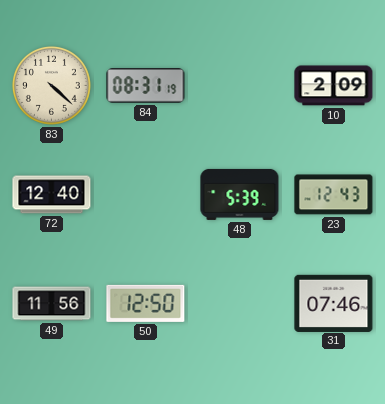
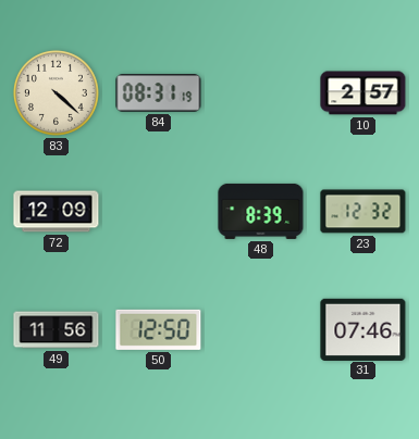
10: 2:09 -> 2:57 (363, 93)
72: 12:40 -> 12:09 (57, 212)
48: 5:39 -> 8:39 (261, 211)
23: 12:43 -> 12:32 (363, 212)
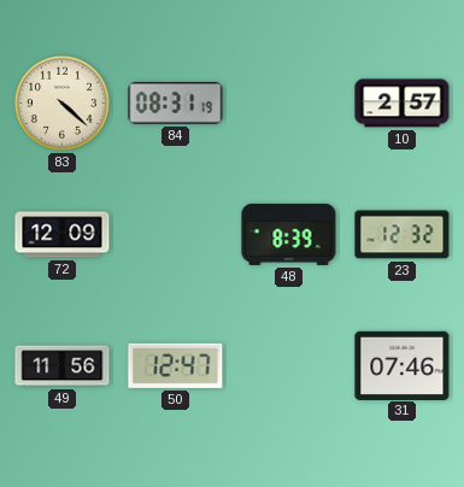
50: 12:50 -> 12:47 (176, 365)
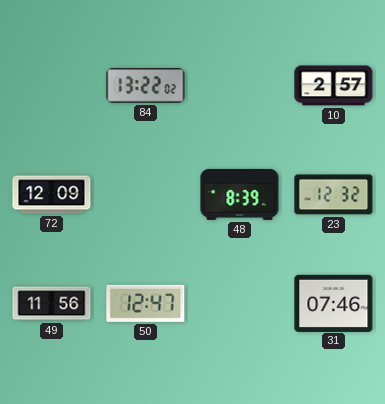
83: 4:22 -> none (61, 102)
84: 08:31 -> 13:22 (146, 86)
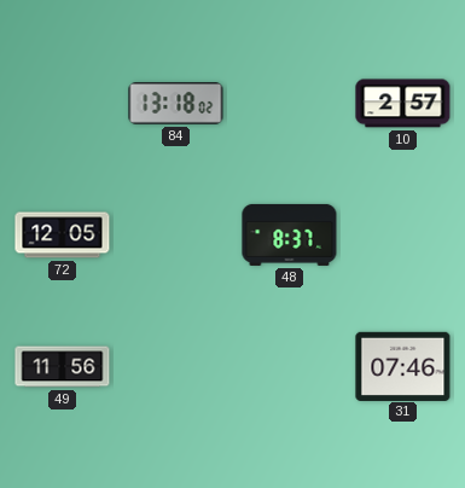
84: 13:22 -> 13:18 (176, 104)
72: 12:09 -> 12:05 (63, 236)
48: 8:39 -> 8:37 (290, 234)
23: 12:32 -> none (334, 195)
50: 12:47 -> none (146, 303)
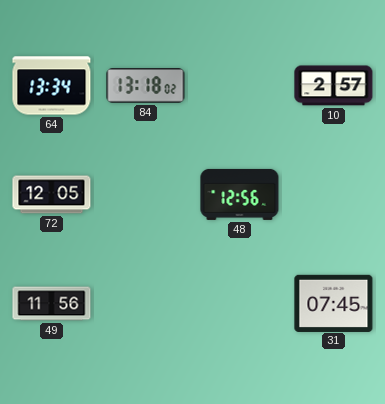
64: none -> 13:34 (52, 86)
48: 8:37 -> 12:56 (240, 194)
31: 07:46 -> 07:45 (334, 303)
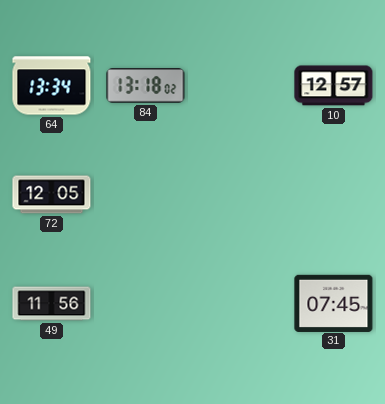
10: 2:57 -> 12:57 (334, 86)
48: 12:56 -> none (240, 194)
